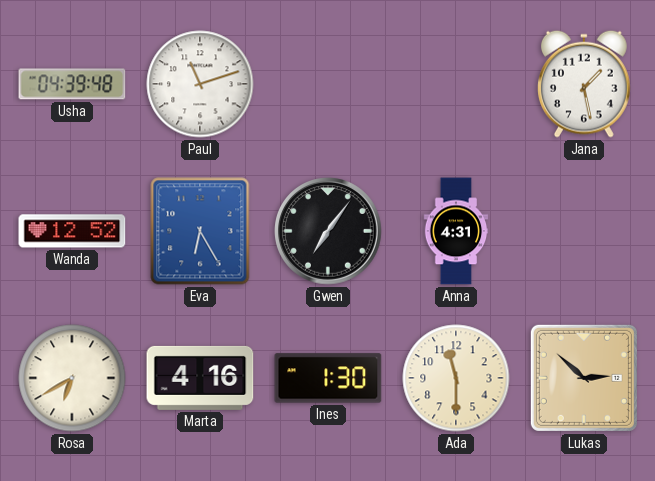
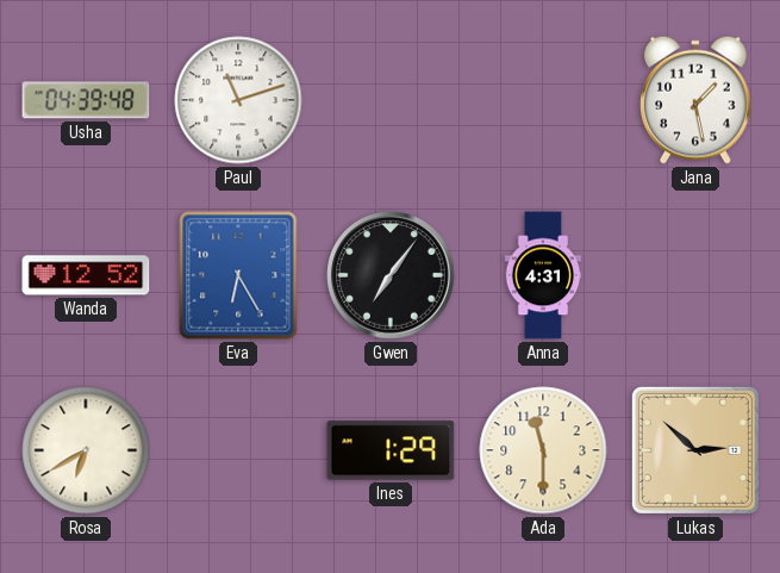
Marta: 4:16 -> none (200, 378)
Ines: 1:30 -> 1:29 (391, 450)
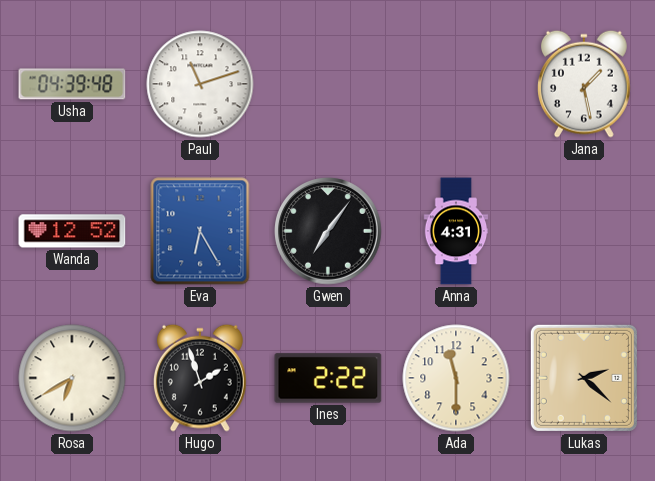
Hugo: none -> 1:57 (200, 378)
Ines: 1:29 -> 2:22 (328, 378)
Lukas: 2:52 -> 2:22 (584, 378)
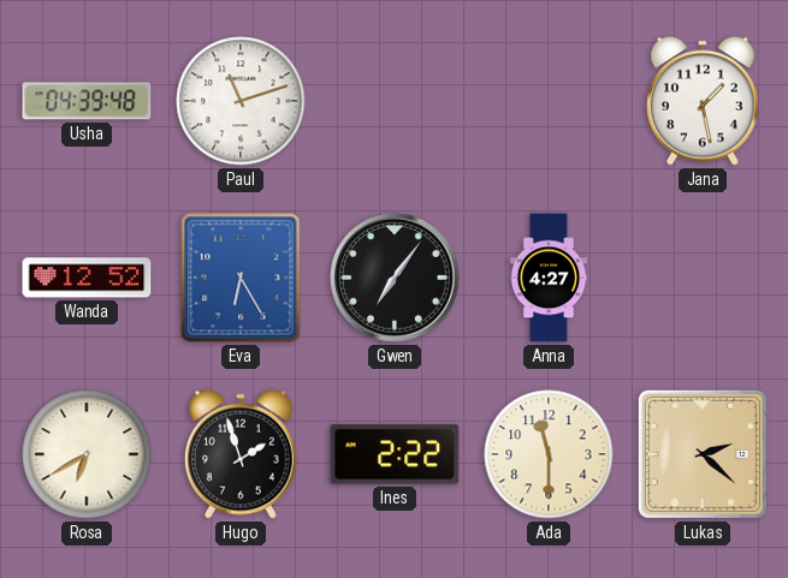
Anna: 4:31 -> 4:27 (549, 278)
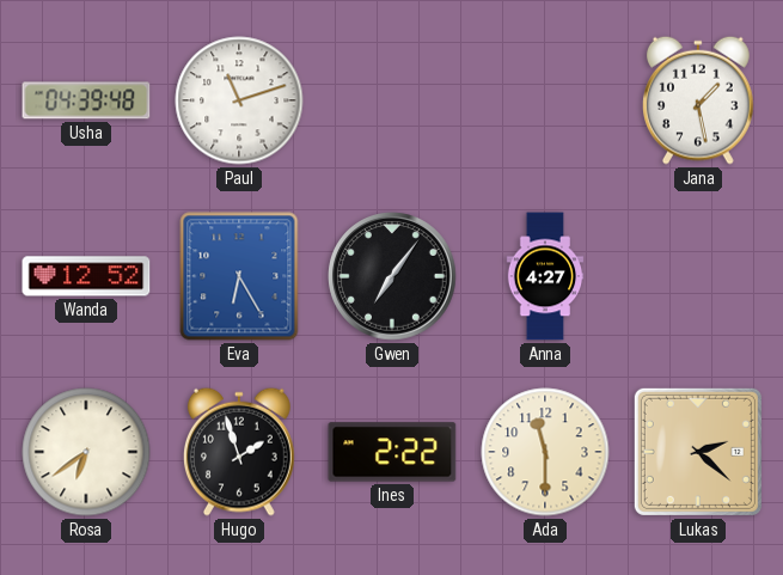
Rosa: 6:40 -> 6:39 (86, 452)
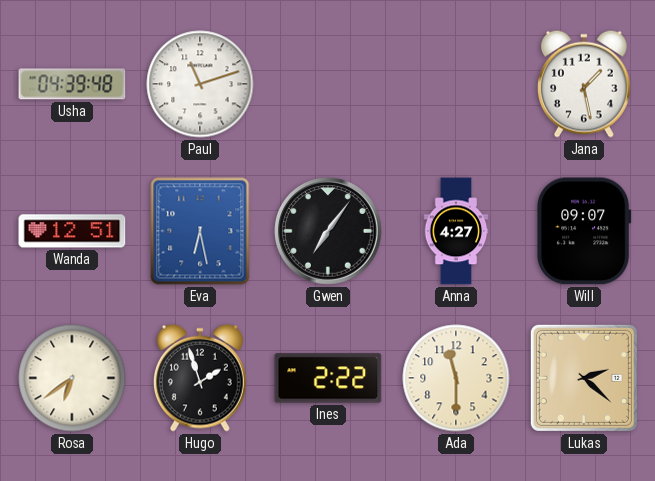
Wanda: 12:52 -> 12:51 (72, 231)
Eva: 6:25 -> 6:28 (200, 231)
Will: none -> 09:07 (584, 231)
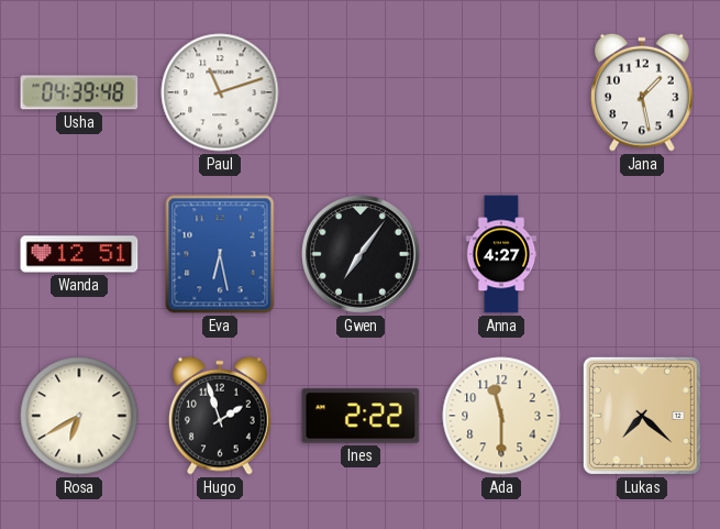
Will: 09:07 -> none (584, 231)
Rosa: 6:39 -> 6:40 (79, 416)
Lukas: 2:22 -> 7:22 (642, 416)
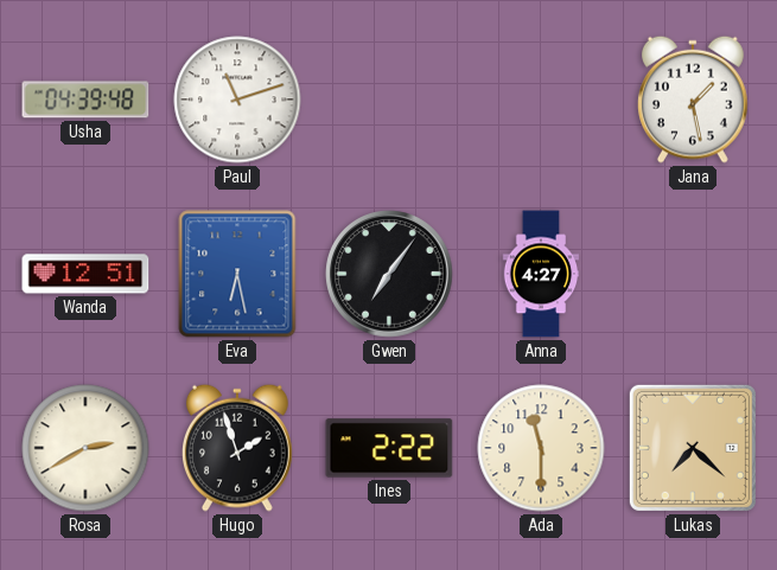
Rosa: 6:40 -> 2:40 (85, 448)
